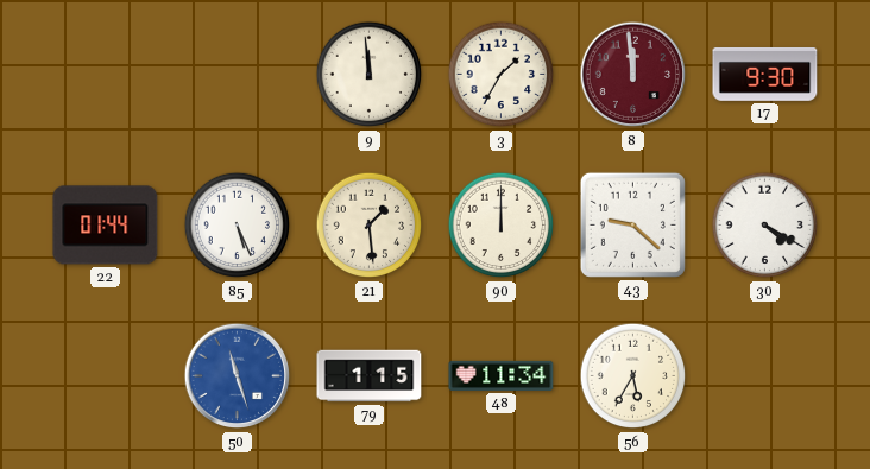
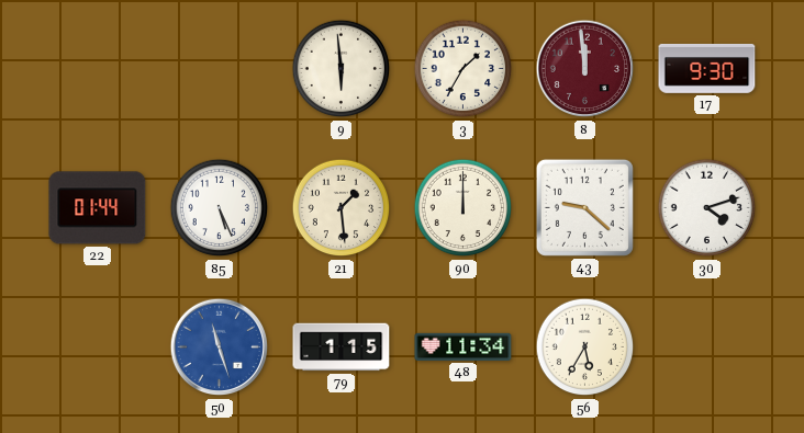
9: 11:59 -> 5:59 (342, 69)
30: 4:20 -> 4:12 (707, 208)
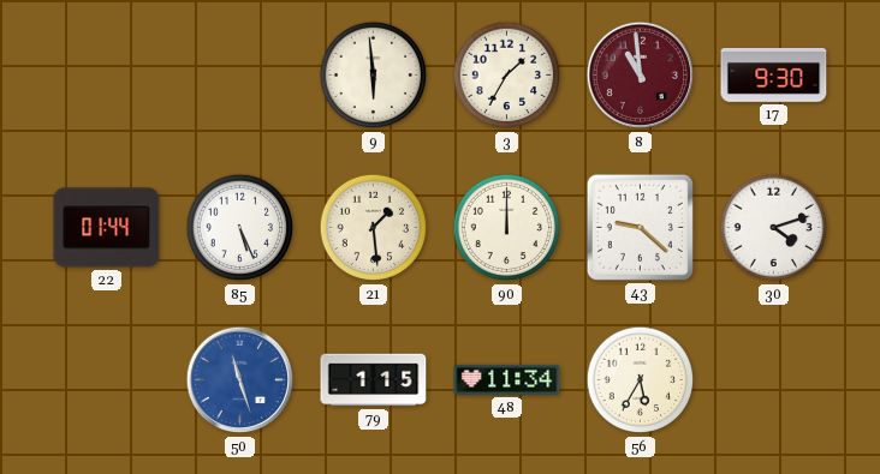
8: 11:59 -> 10:59 (641, 76)
